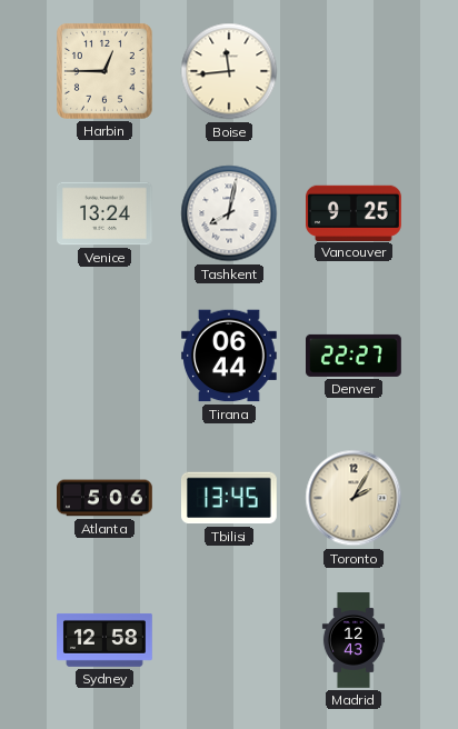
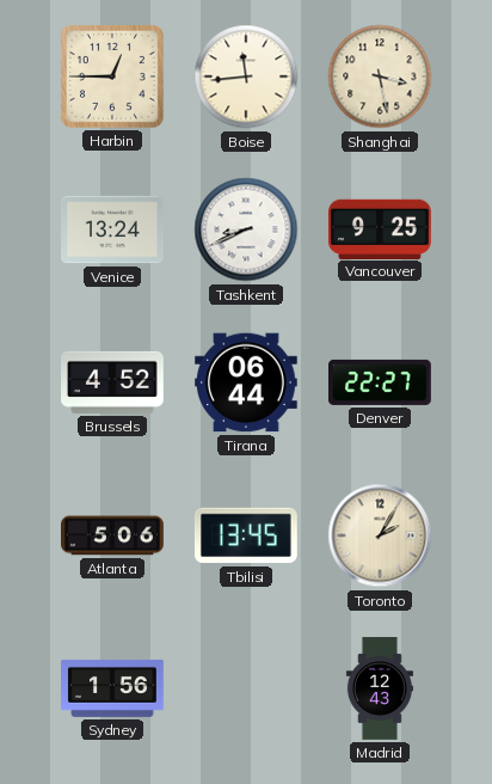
Shanghai: none -> 3:28 (380, 76)
Tashkent: 8:02 -> 8:41 (246, 229)
Brussels: none -> 4:52 (113, 382)
Sydney: 12:58 -> 1:56 (113, 688)
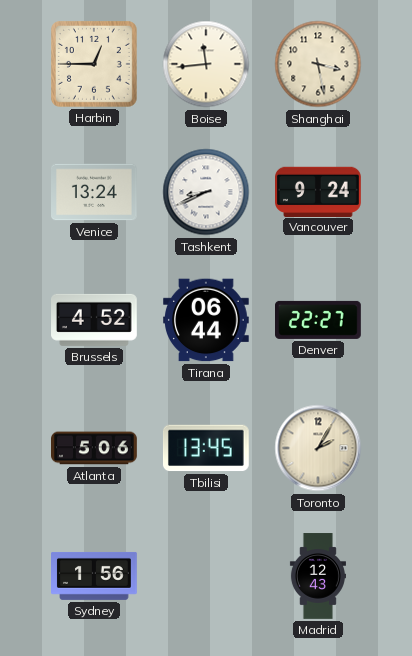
Vancouver: 9:25 -> 9:24 (319, 191)
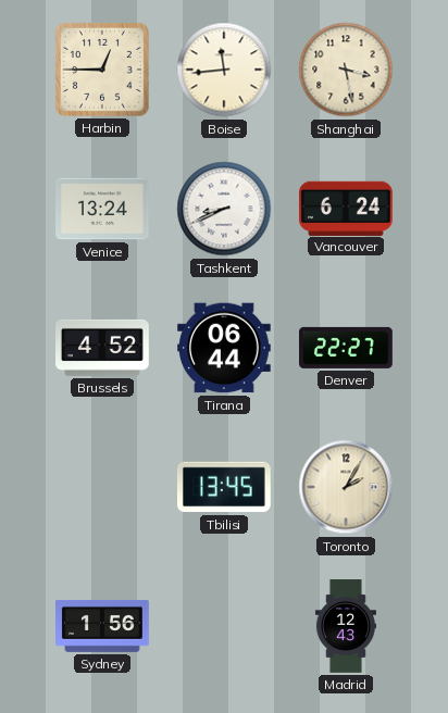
Vancouver: 9:24 -> 6:24 (347, 208)
Atlanta: 5:06 -> none (95, 448)
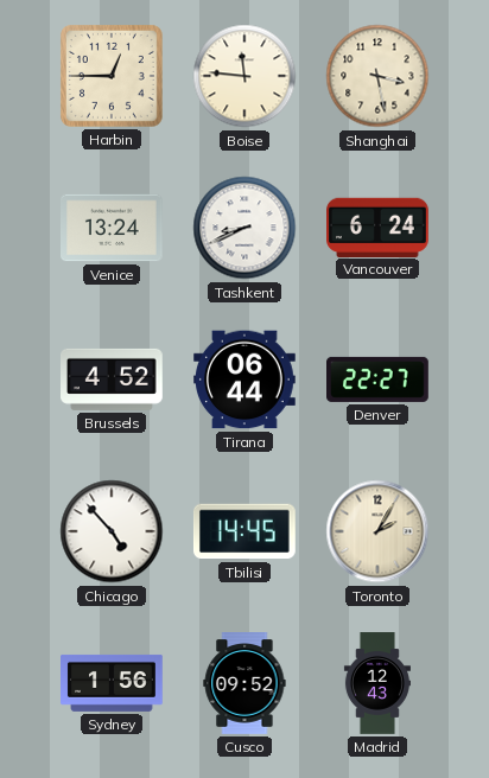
Boise: 11:44 -> 11:46 (244, 76)
Chicago: none -> 4:53 (112, 531)
Tbilisi: 13:45 -> 14:45 (244, 531)
Cusco: none -> 09:52 (244, 684)
